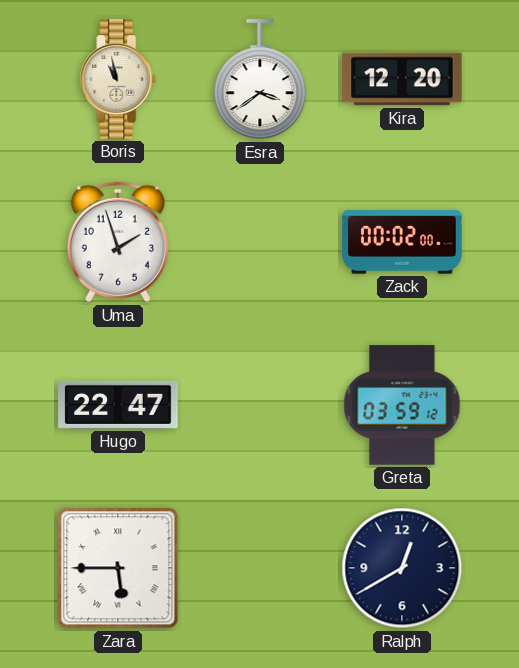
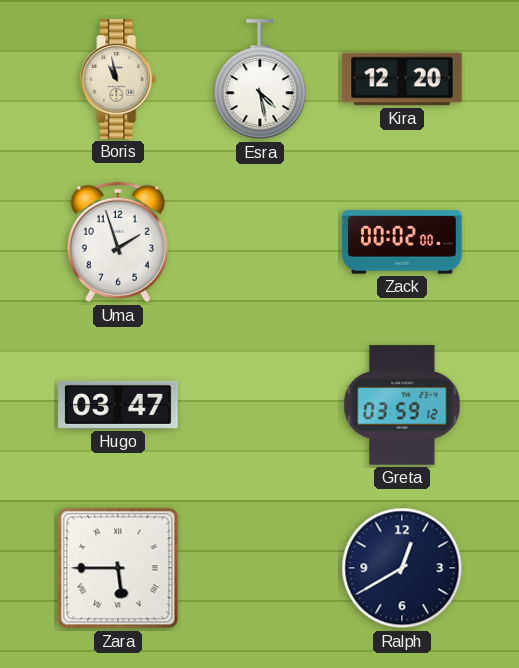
Esra: 3:39 -> 4:28 (260, 80)
Hugo: 22:47 -> 03:47 (118, 405)
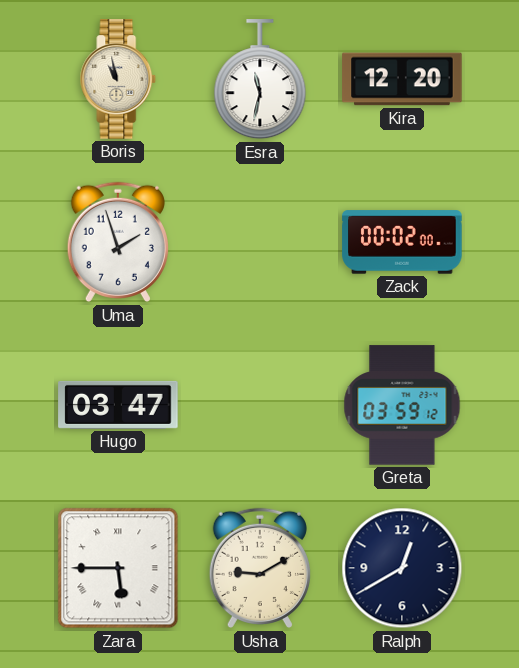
Esra: 4:28 -> 11:32 (260, 80)
Usha: none -> 9:10 (260, 568)
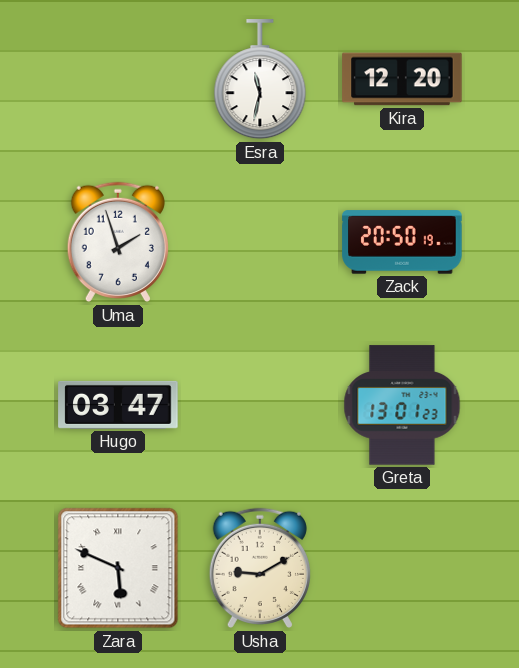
Boris: 10:58 -> none (118, 79)
Zack: 00:02 -> 20:50 (402, 242)
Greta: 03:59 -> 13:01 (402, 405)
Zara: 5:45 -> 5:49 (118, 568)
Ralph: 12:40 -> none (402, 568)
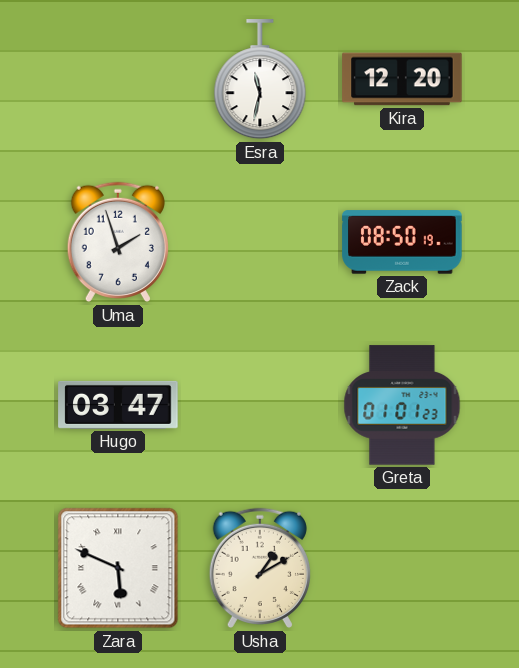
Zack: 20:50 -> 08:50 (402, 242)
Greta: 13:01 -> 01:01 (402, 405)
Usha: 9:10 -> 1:10 (260, 568)
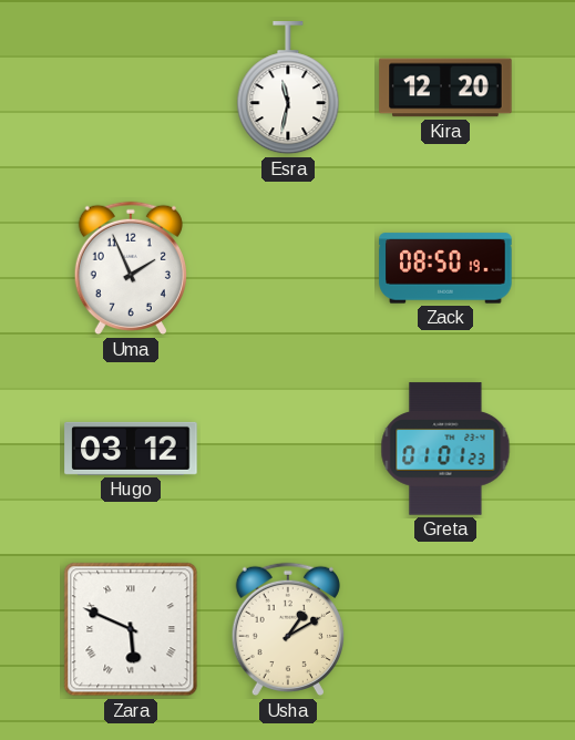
Uma: 1:57 -> 1:56 (131, 268)
Hugo: 03:47 -> 03:12 (131, 449)
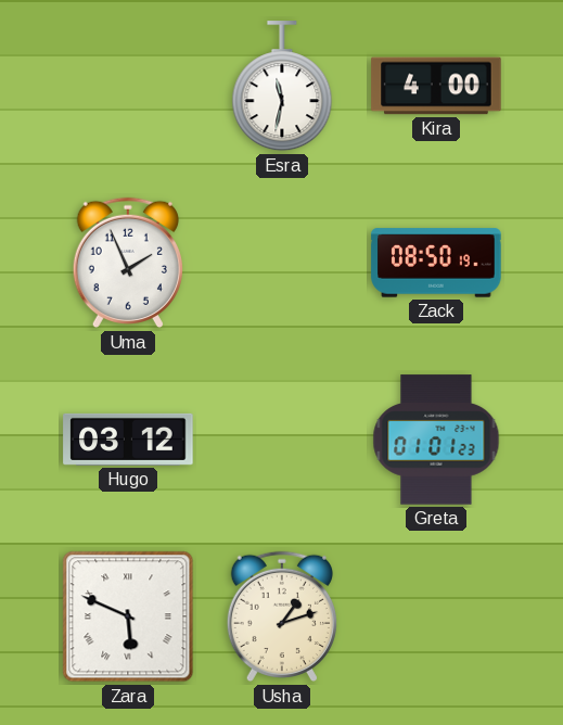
Kira: 12:20 -> 4:00 (436, 86)
Usha: 1:10 -> 1:12 (282, 616)
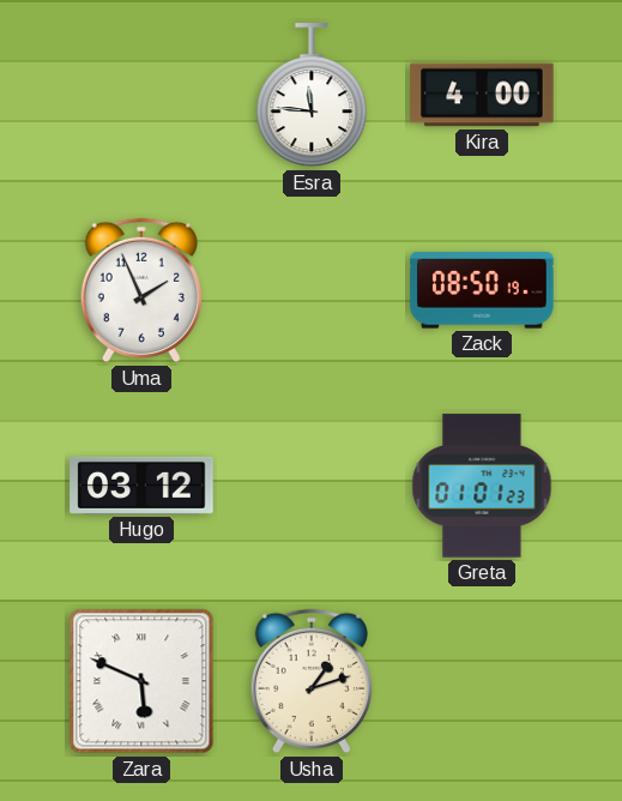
Esra: 11:32 -> 11:46 (312, 96)
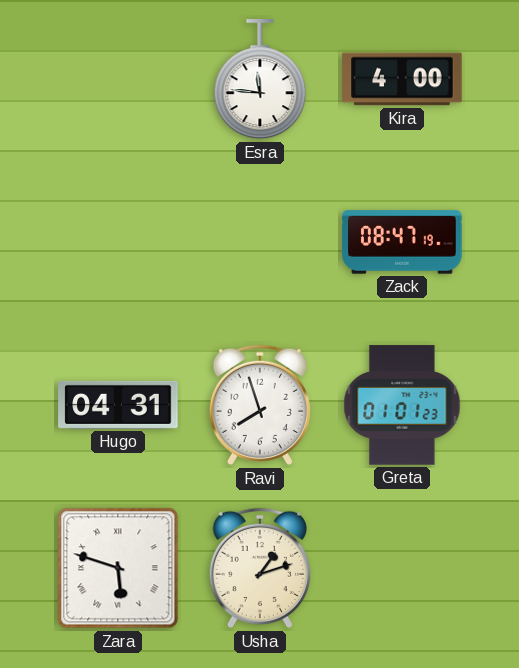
Uma: 1:56 -> none (141, 290)
Zack: 08:50 -> 08:47 (402, 242)
Hugo: 03:12 -> 04:31 (118, 405)
Ravi: none -> 7:57 (260, 405)
Zara: 5:49 -> 5:48 (118, 568)
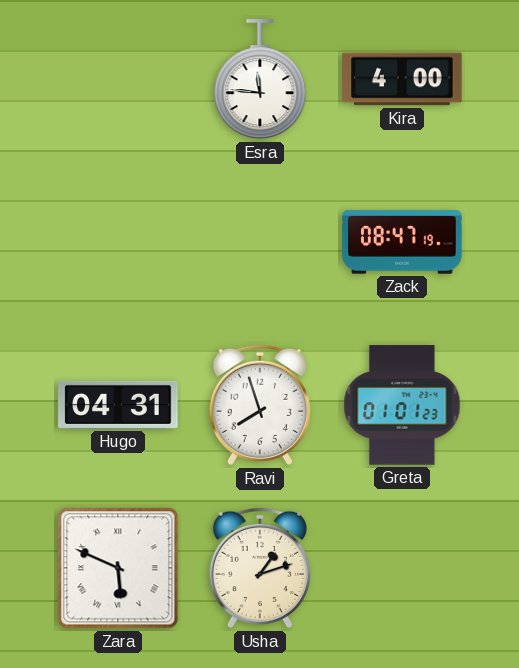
Zara: 5:48 -> 5:49 (118, 568)
